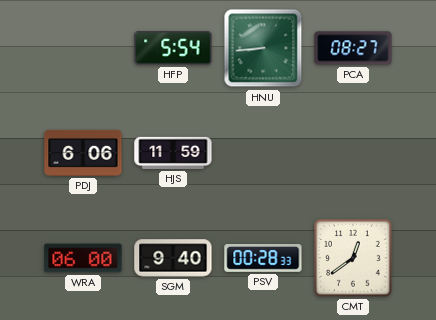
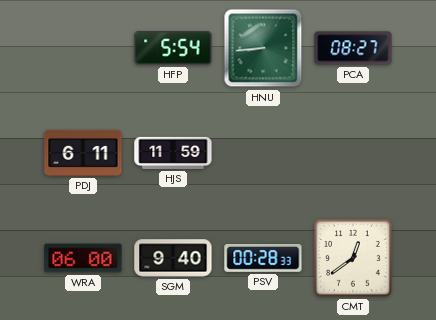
PDJ: 6:06 -> 6:11 (83, 153)
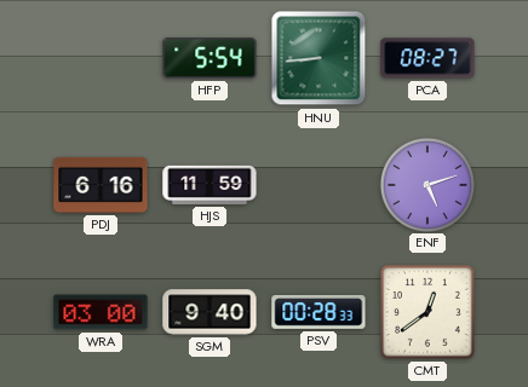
PDJ: 6:11 -> 6:16 (101, 185)
ENF: none -> 5:12 (426, 184)
WRA: 06:00 -> 03:00 (101, 312)
